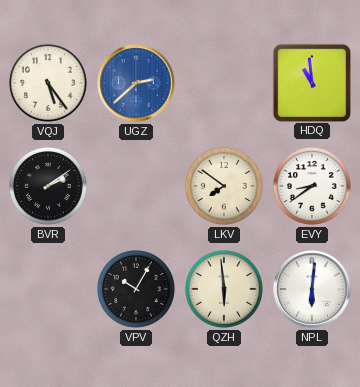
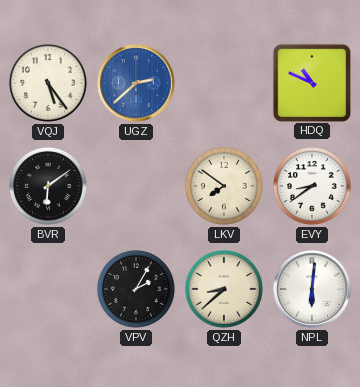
HDQ: 10:59 -> 10:49 (311, 82)
BVR: 2:09 -> 6:09 (48, 186)
VPV: 10:05 -> 2:05 (136, 289)
QZH: 5:59 -> 8:38 (224, 289)
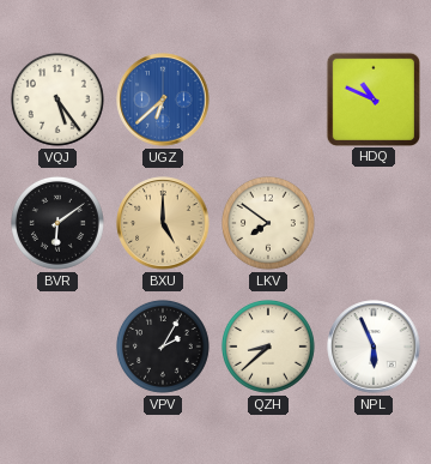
UGZ: 2:38 -> 6:38 (163, 100)
BXU: none -> 5:00 (163, 223)
EVY: 8:39 -> none (312, 186)
NPL: 6:01 -> 5:56 (374, 347)
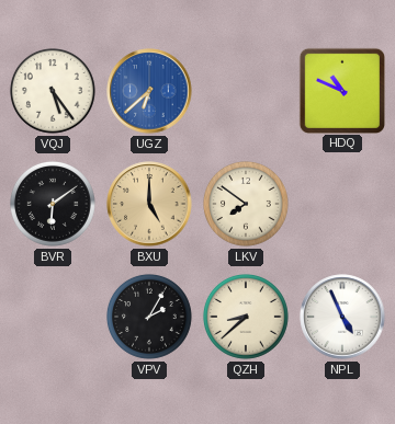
NPL: 5:56 -> 4:56 (342, 317)
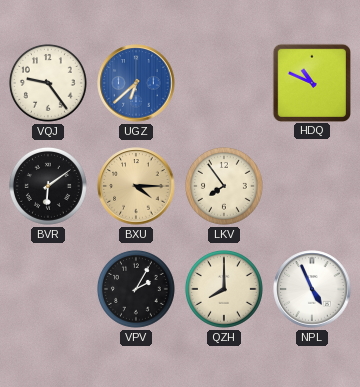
VQJ: 5:24 -> 9:24 (48, 83)
BXU: 5:00 -> 4:15 (136, 186)
LKV: 7:51 -> 7:54 (224, 186)
QZH: 8:38 -> 8:00 (224, 289)
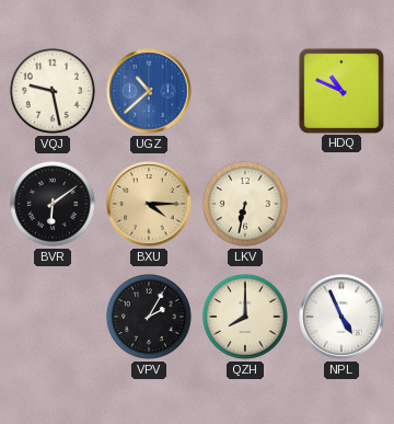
VQJ: 9:24 -> 9:28 (53, 91)
UGZ: 6:38 -> 10:38 (149, 91)
LKV: 7:54 -> 6:32 (245, 204)
